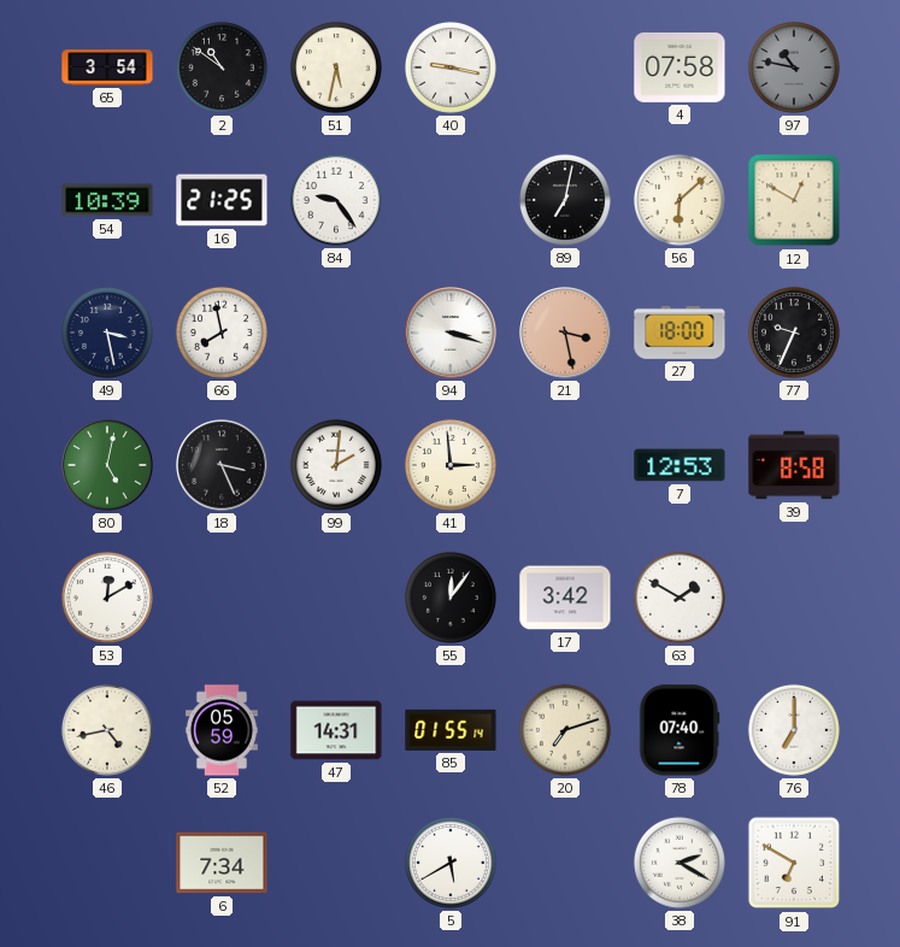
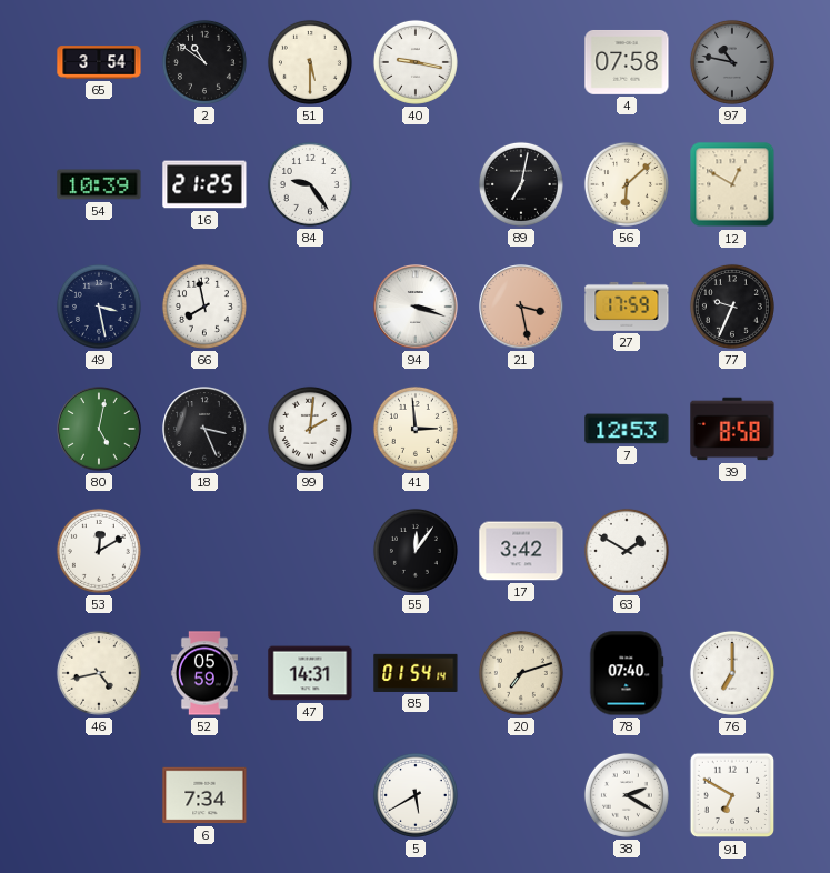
51: 5:32 -> 5:30 (310, 62)
27: 18:00 -> 17:59 (627, 307)
85: 01:55 -> 01:54 (416, 673)
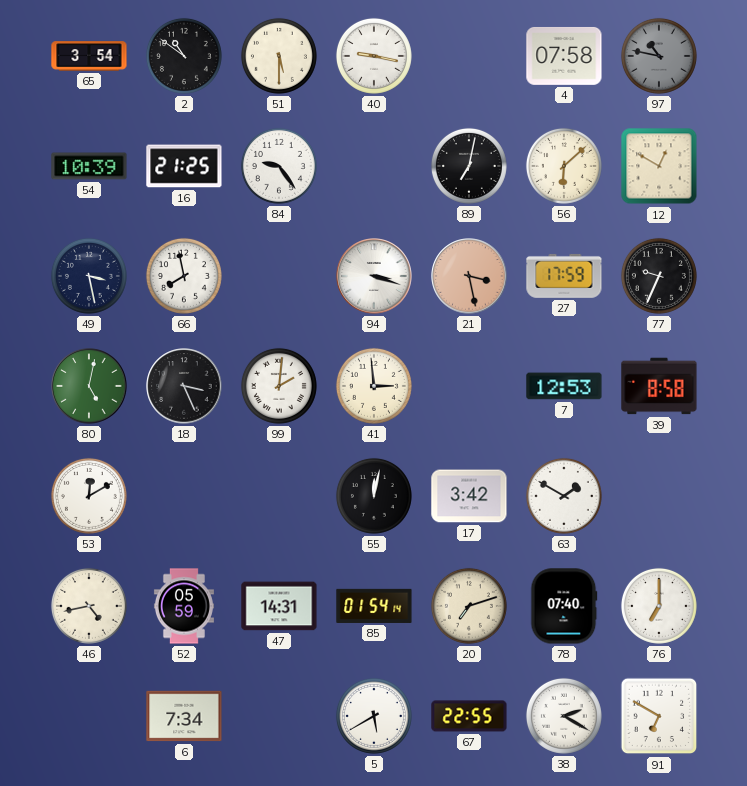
55: 12:06 -> 12:02 (374, 496)
67: none -> 22:55 (469, 716)
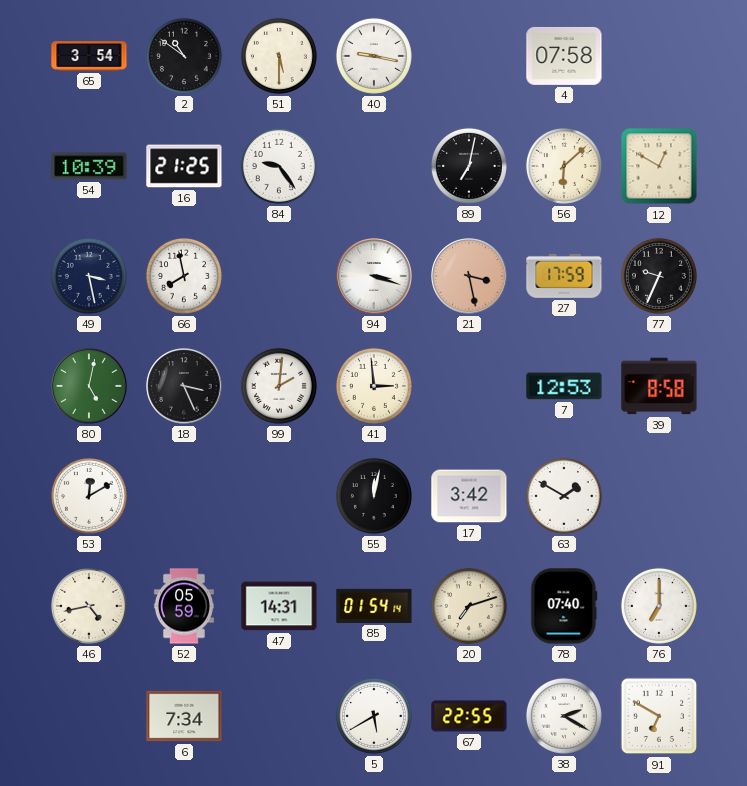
97: 10:47 -> none (659, 56)
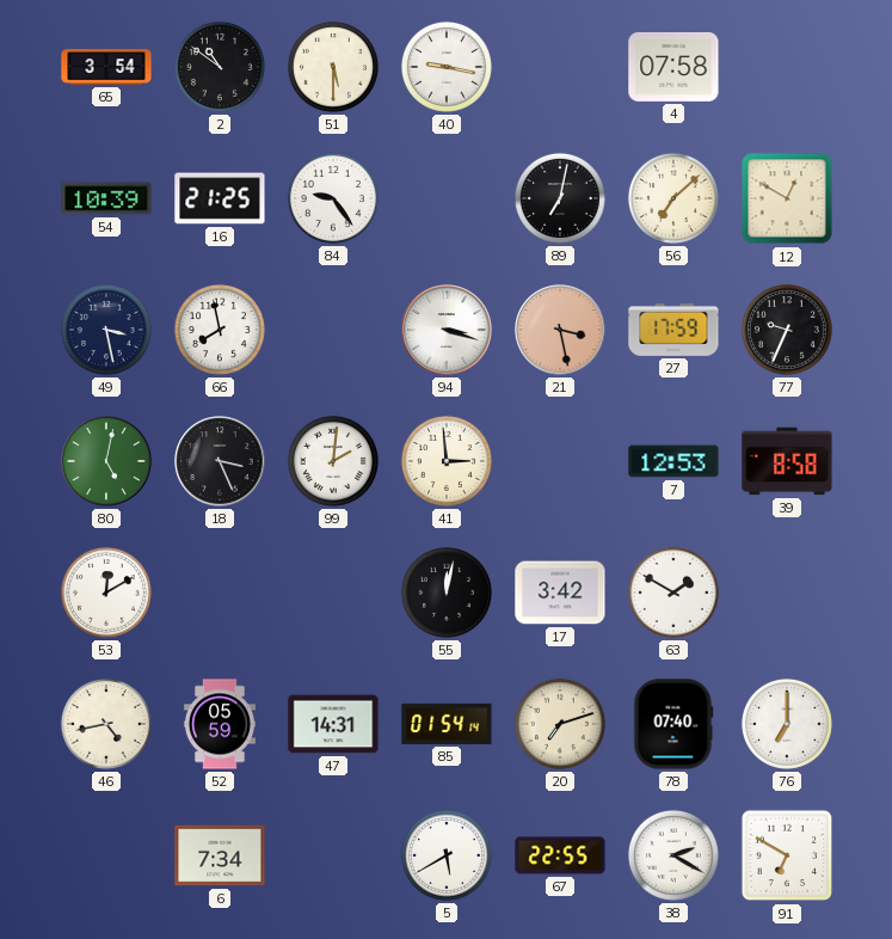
56: 6:08 -> 7:08 (673, 198)
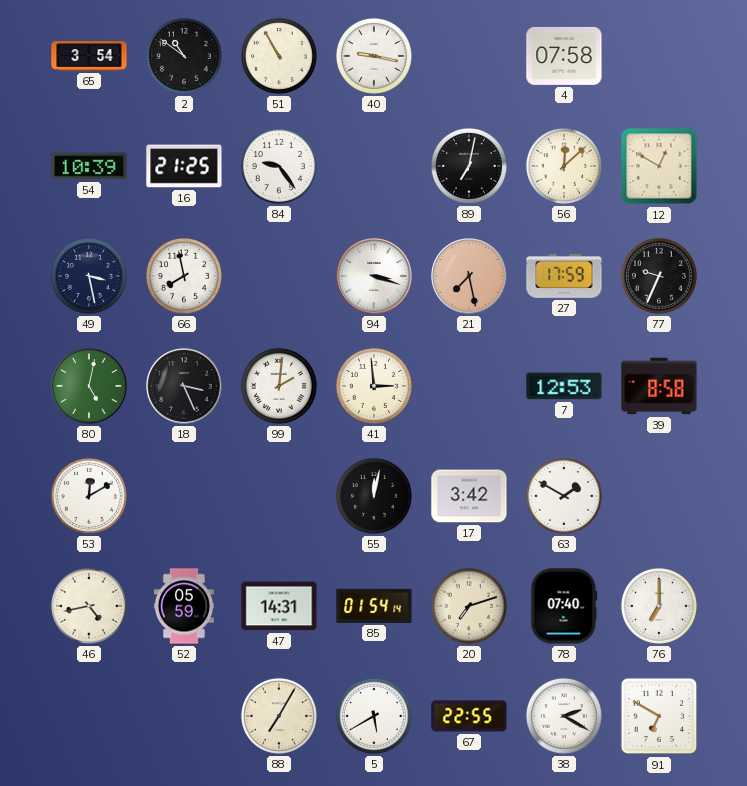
51: 5:30 -> 10:55 (279, 56)
56: 7:08 -> 12:08 (564, 166)
21: 3:28 -> 7:28 (469, 276)
6: 7:34 -> none (220, 855)
88: none -> 7:05 (279, 716)
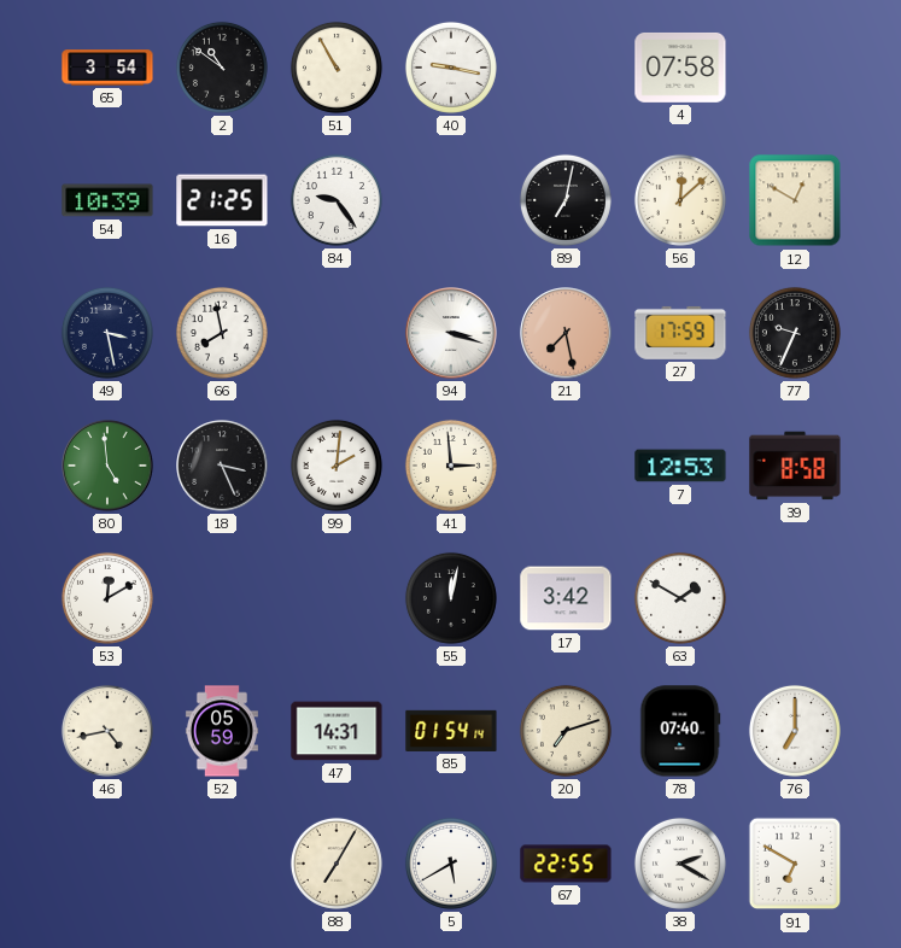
80: 5:02 -> 4:59 (107, 466)
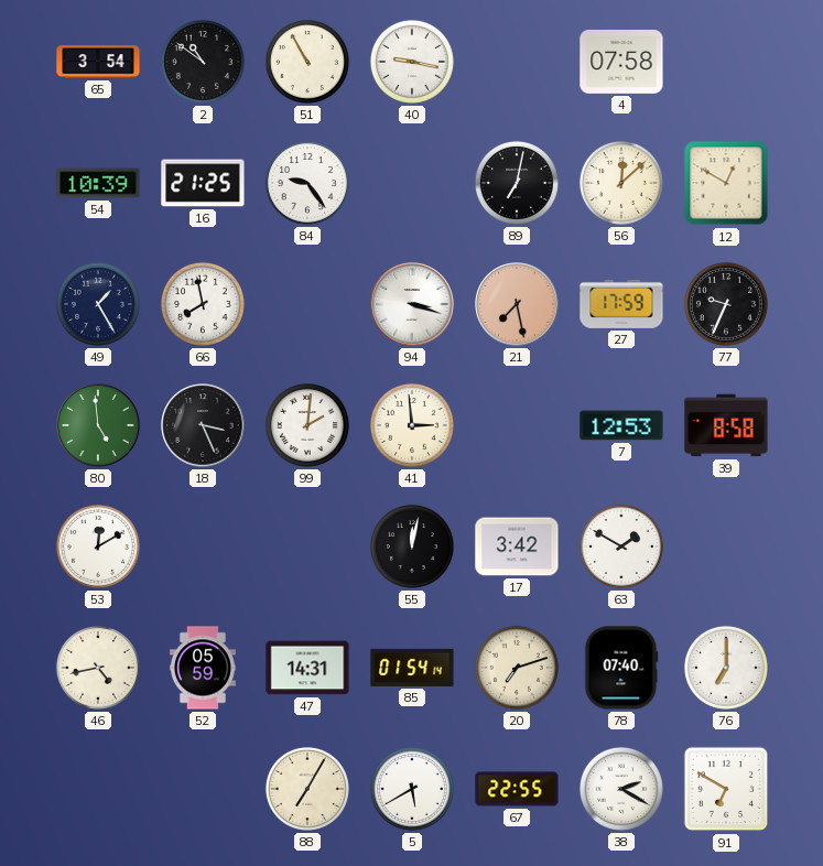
49: 3:28 -> 1:25 (98, 304)
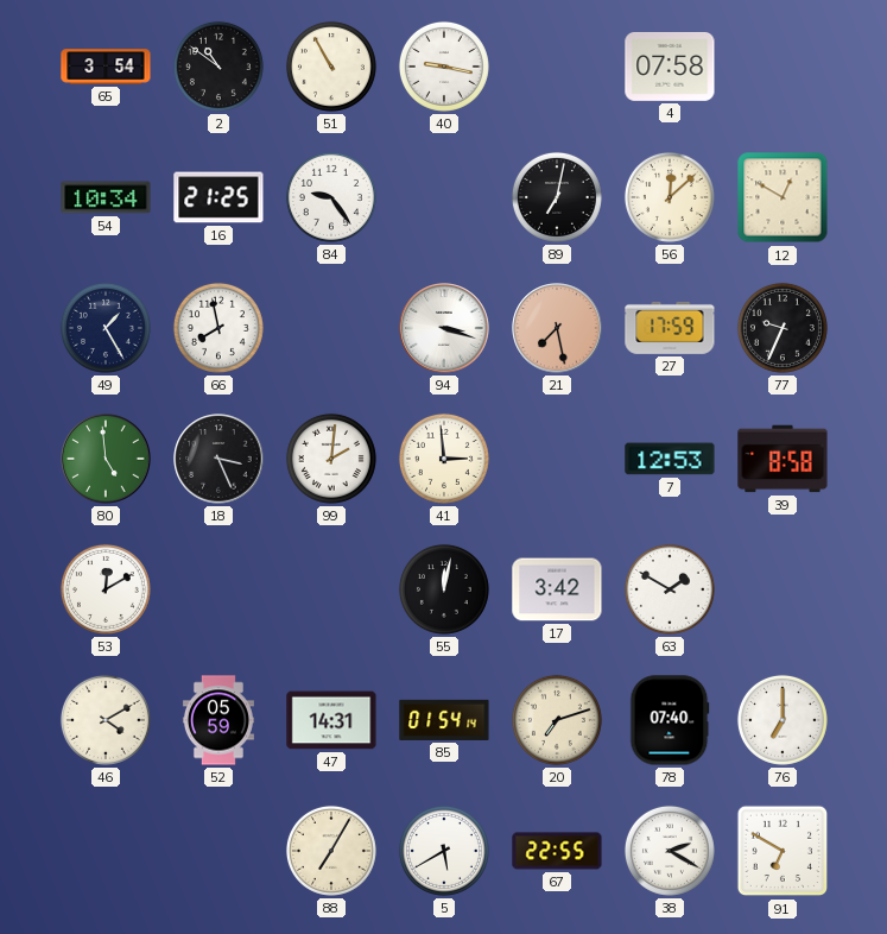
54: 10:39 -> 10:34 (106, 197)
46: 4:43 -> 4:10 (106, 720)
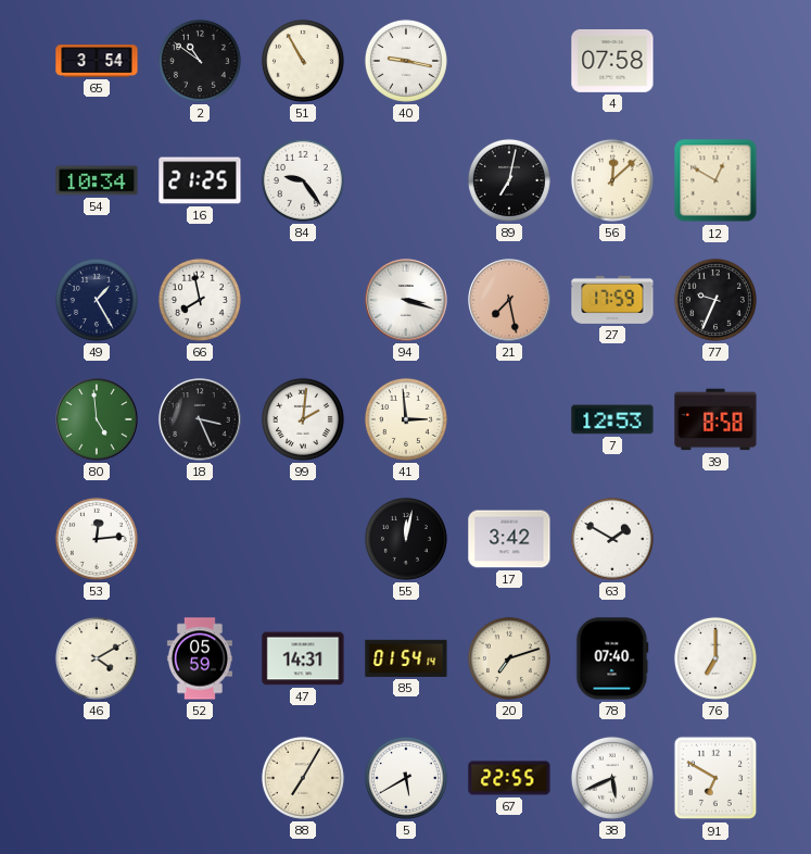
53: 12:10 -> 12:14 (97, 539)
38: 2:20 -> 5:41 (612, 778)
